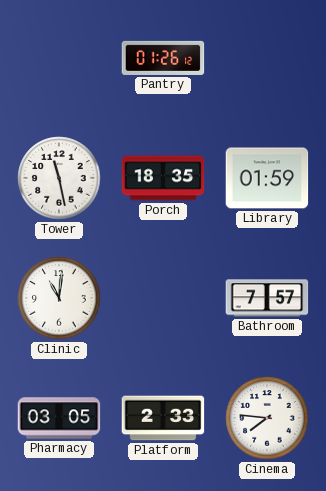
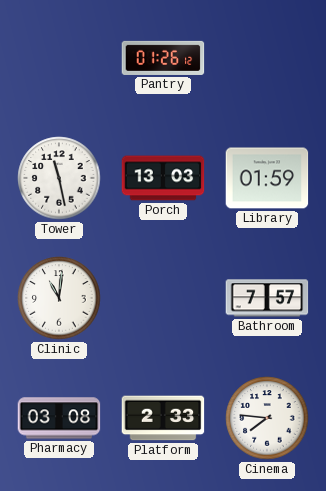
Porch: 18:35 -> 13:03 (163, 178)
Pharmacy: 03:05 -> 03:08 (59, 418)
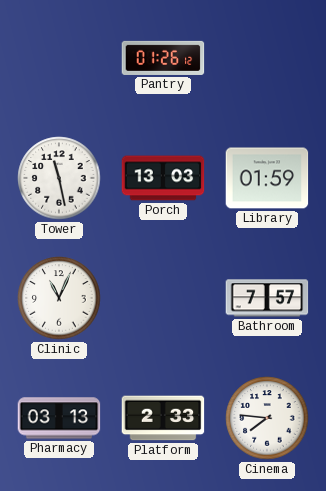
Clinic: 11:01 -> 11:04 (59, 298)
Pharmacy: 03:08 -> 03:13 (59, 418)
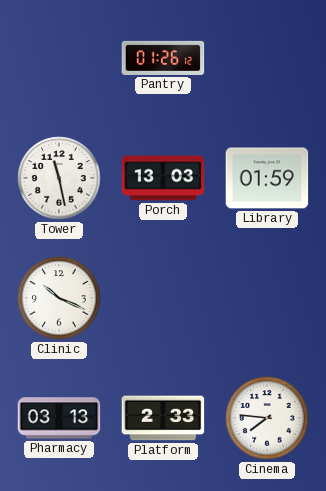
Clinic: 11:04 -> 10:19 (59, 298)
Bathroom: 7:57 -> none (267, 298)
